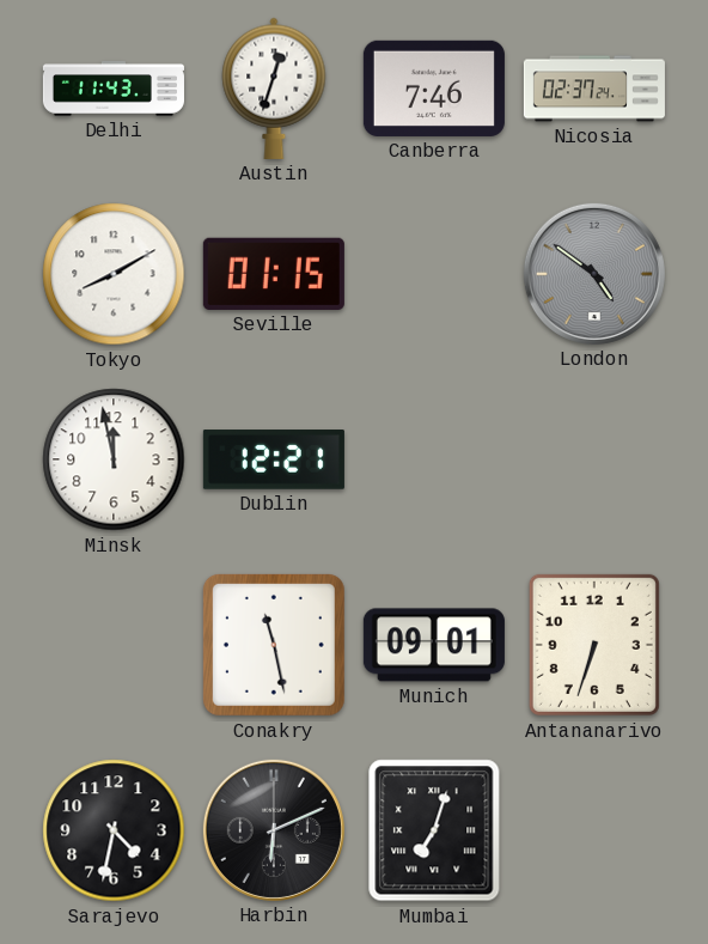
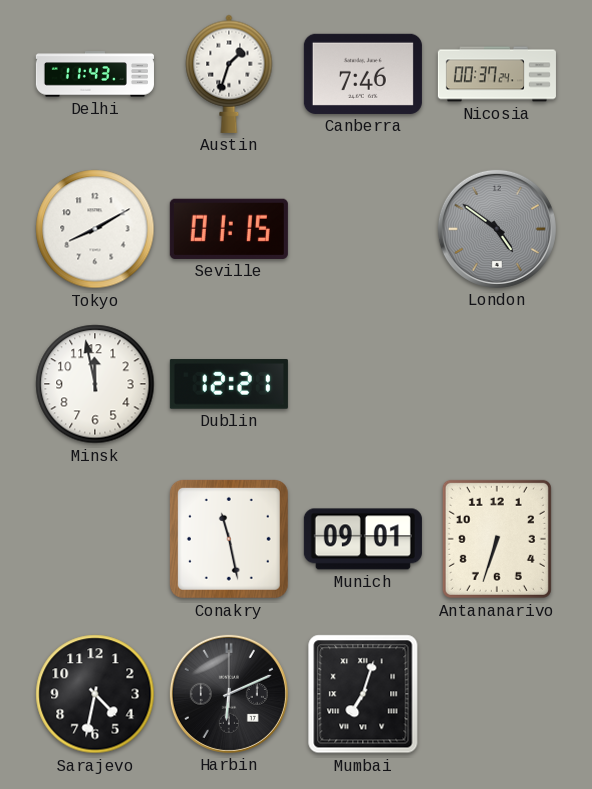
Austin: 12:33 -> 1:33 (229, 74)
Nicosia: 02:37 -> 00:37 (497, 74)
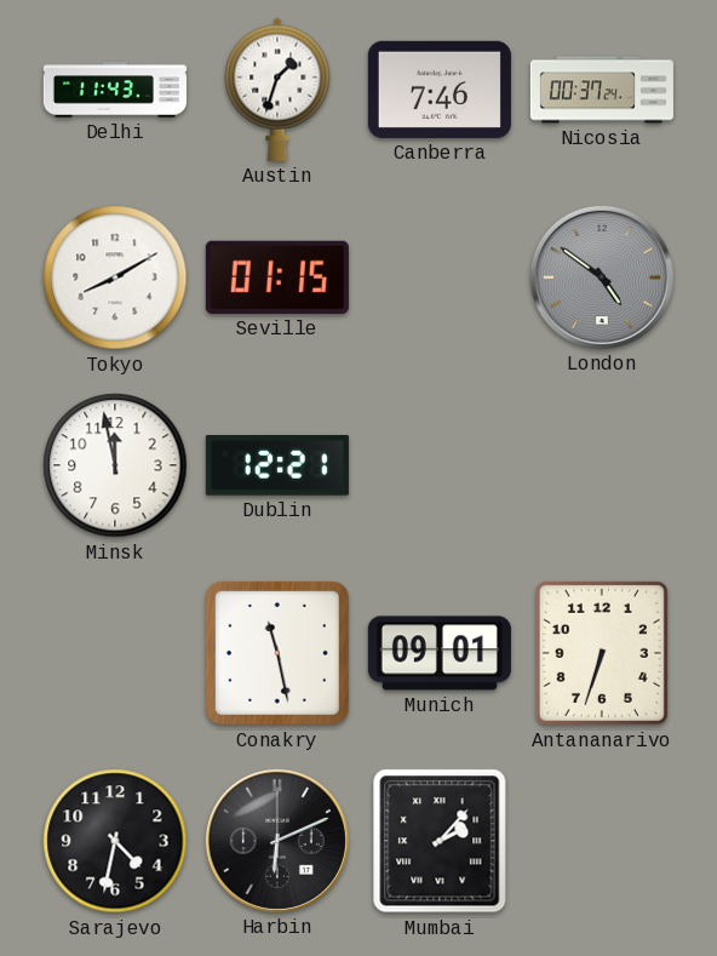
Mumbai: 7:03 -> 2:07 (440, 841)
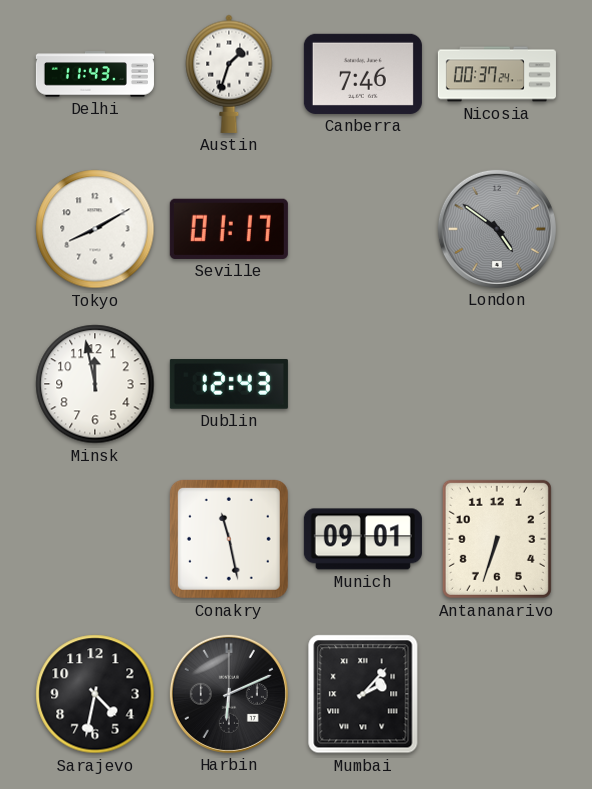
Seville: 01:15 -> 01:17 (229, 229)
Dublin: 12:21 -> 12:43 (229, 384)
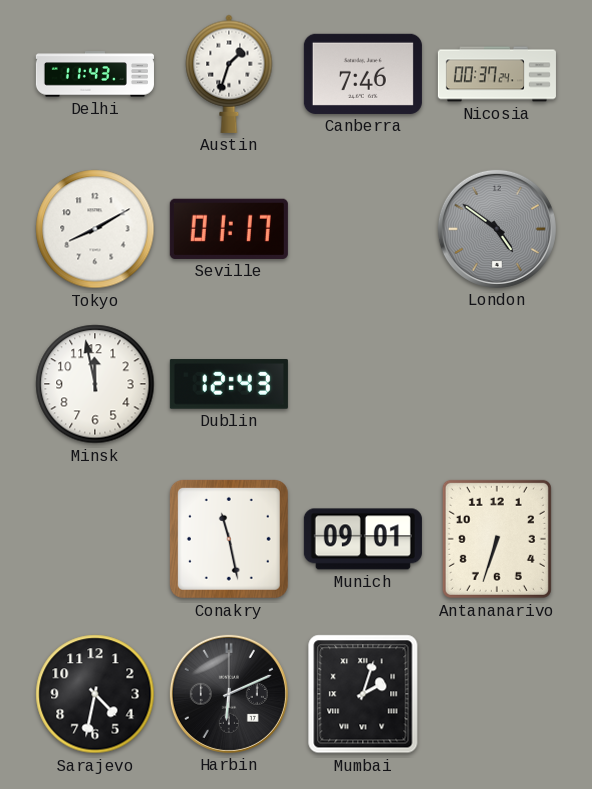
Mumbai: 2:07 -> 2:03 (363, 694)
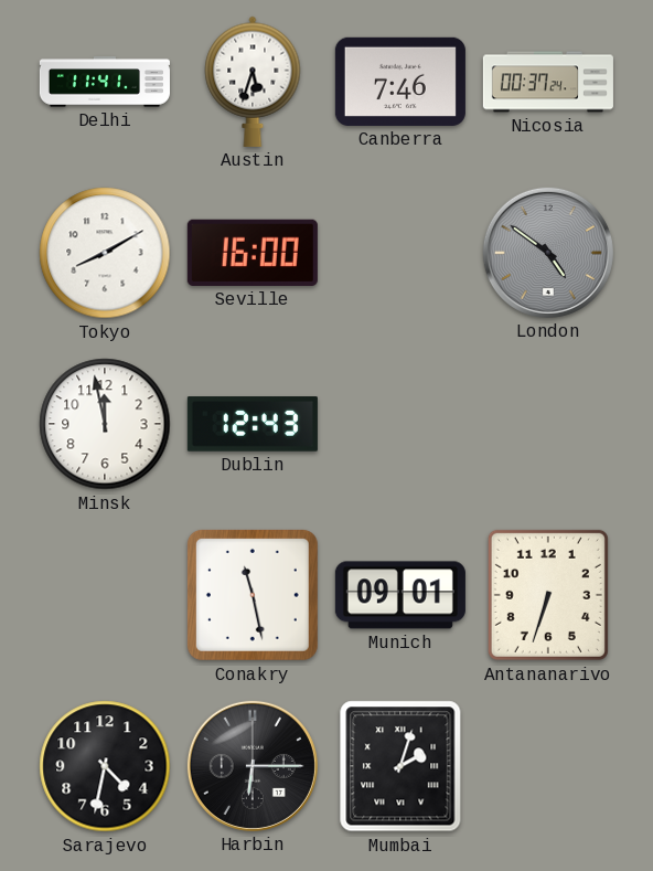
Delhi: 11:43 -> 11:41 (105, 82)
Austin: 1:33 -> 5:33 (253, 82)
Seville: 01:17 -> 16:00 (253, 253)
Harbin: 6:11 -> 6:15 (253, 766)
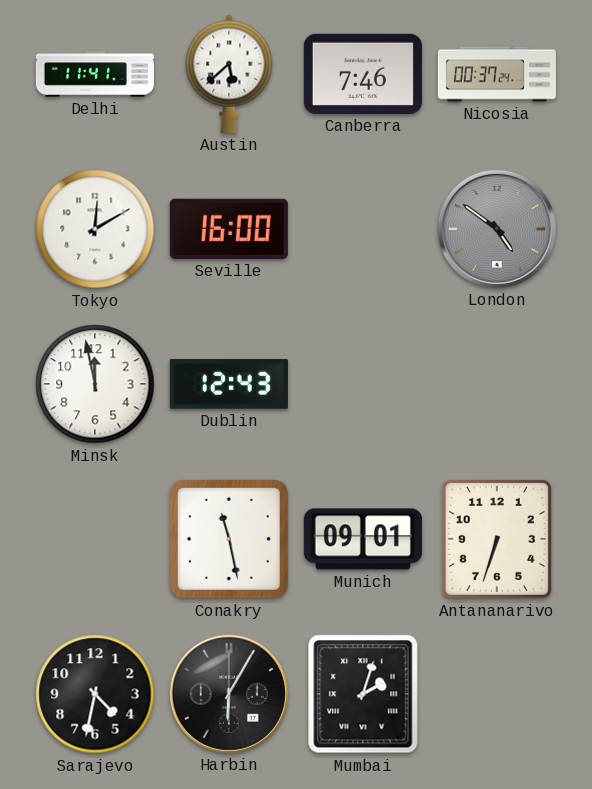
Austin: 5:33 -> 5:38 (229, 74)
Tokyo: 8:10 -> 12:10 (95, 229)
Harbin: 6:15 -> 6:05 (229, 694)
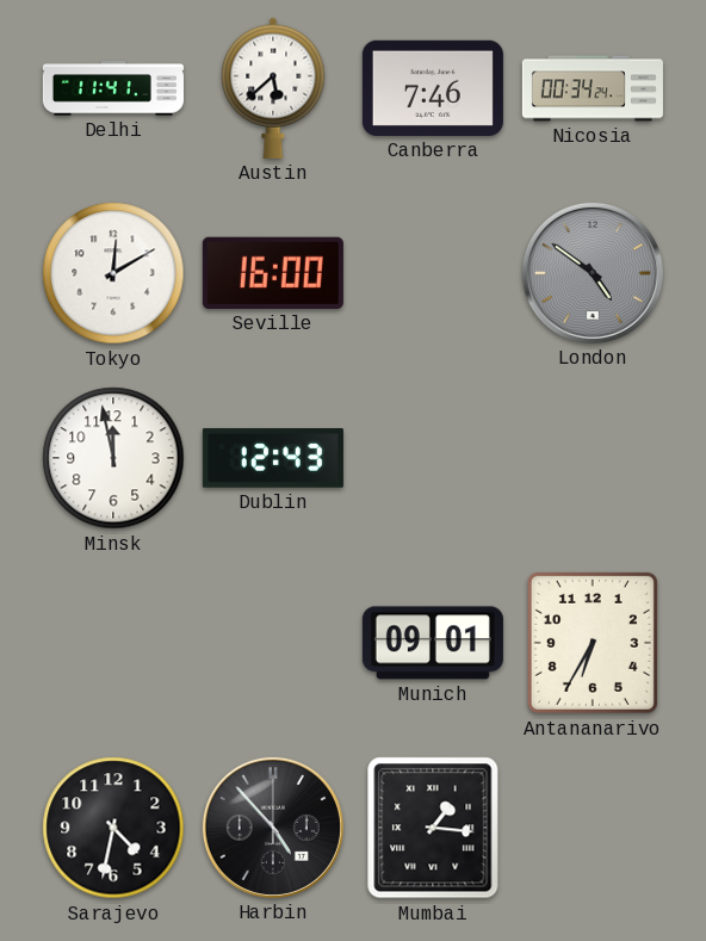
Nicosia: 00:37 -> 00:34 (593, 88)
Conakry: 11:28 -> none (229, 539)
Antananarivo: 6:33 -> 6:35 (593, 643)
Harbin: 6:05 -> 4:53 (273, 828)
Mumbai: 2:03 -> 1:16 (433, 828)
